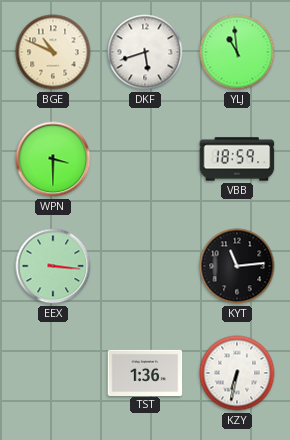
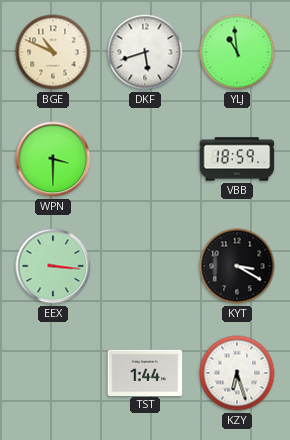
KYT: 11:14 -> 3:20 (237, 266)
TST: 1:36 -> 1:44 (145, 372)
KZY: 6:32 -> 6:27 (237, 373)
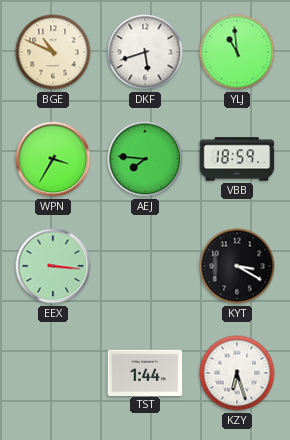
WPN: 3:30 -> 3:35 (53, 159)
AEJ: none -> 7:46 (145, 159)
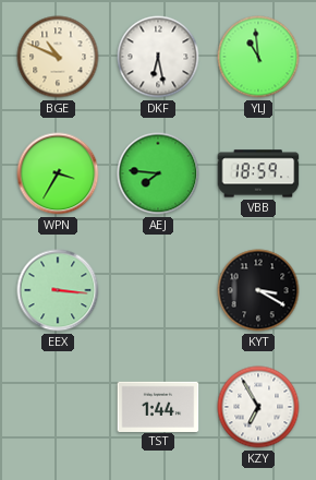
DKF: 5:42 -> 6:28 (158, 57)
KZY: 6:27 -> 6:55 (258, 407)
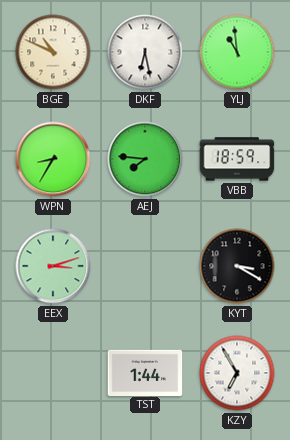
WPN: 3:35 -> 8:35 (53, 159)
EEX: 3:16 -> 3:12 (53, 266)
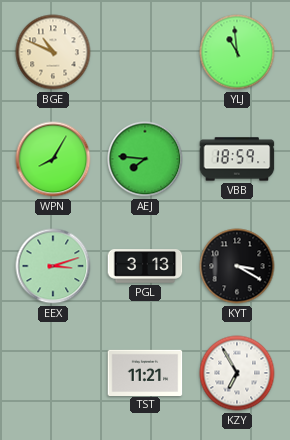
DKF: 6:28 -> none (145, 52)
WPN: 8:35 -> 8:05 (53, 159)
PGL: none -> 3:13 (145, 266)
TST: 1:44 -> 11:21 (145, 372)
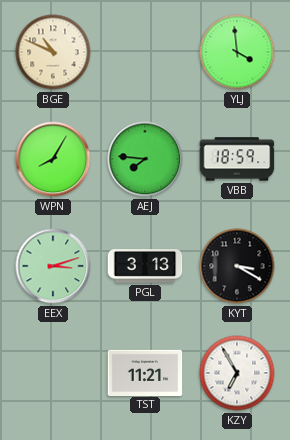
YLJ: 10:59 -> 3:59 (237, 52)
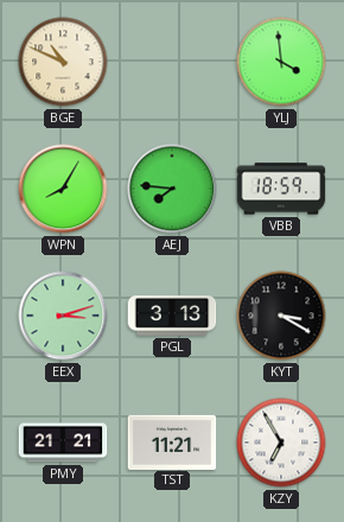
PMY: none -> 21:21 (63, 443)
